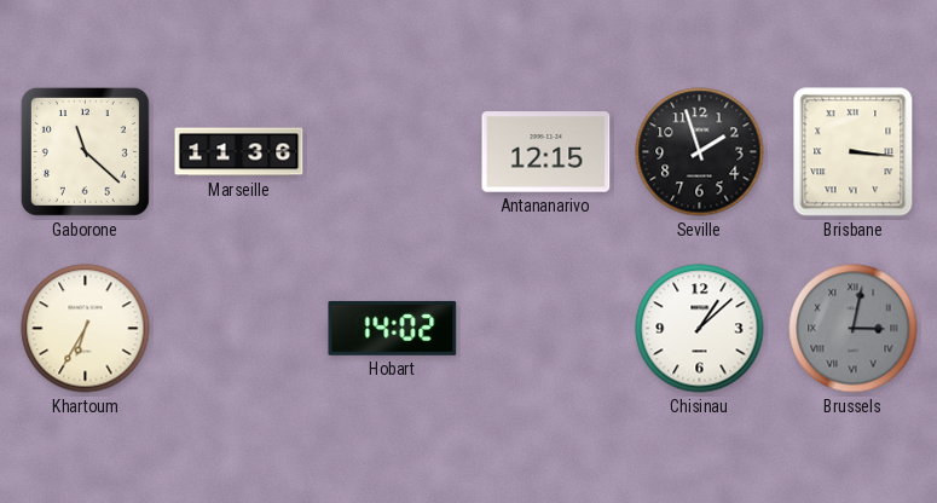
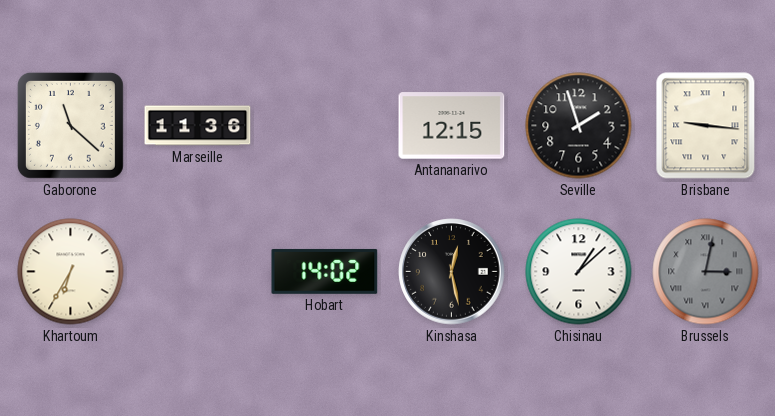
Brisbane: 3:16 -> 9:16 (706, 126)
Kinshasa: none -> 12:28 (452, 272)
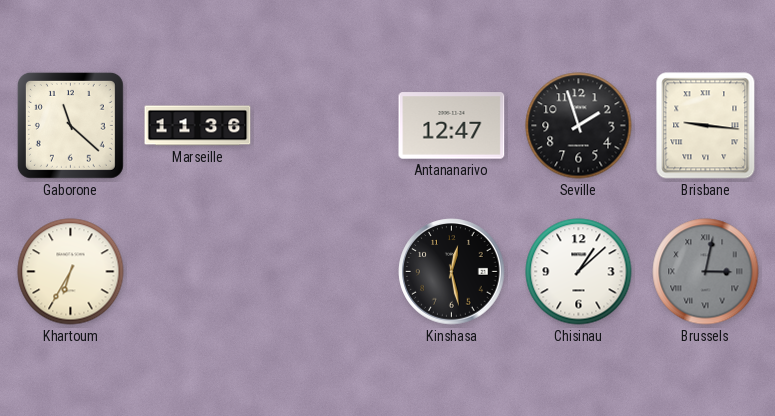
Antananarivo: 12:15 -> 12:47 (452, 126)
Hobart: 14:02 -> none (325, 271)
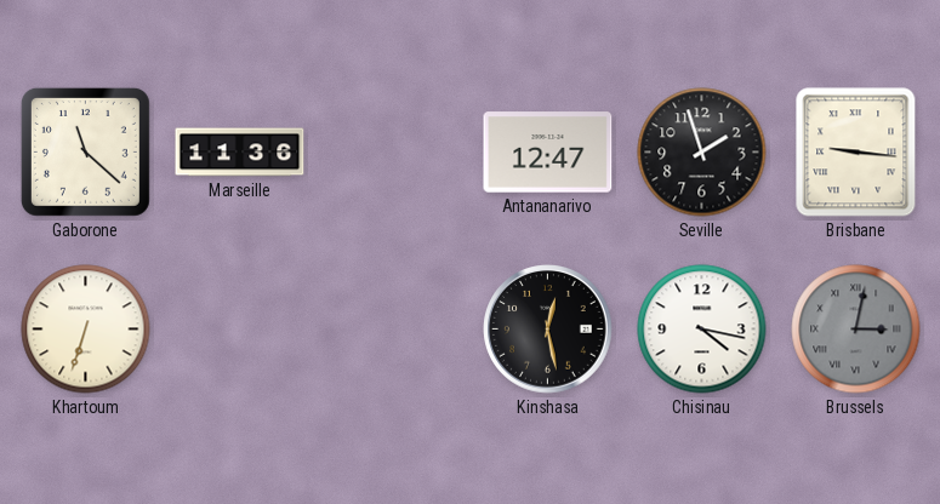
Khartoum: 6:35 -> 6:33 (86, 330)
Chisinau: 1:08 -> 4:17 (702, 330)
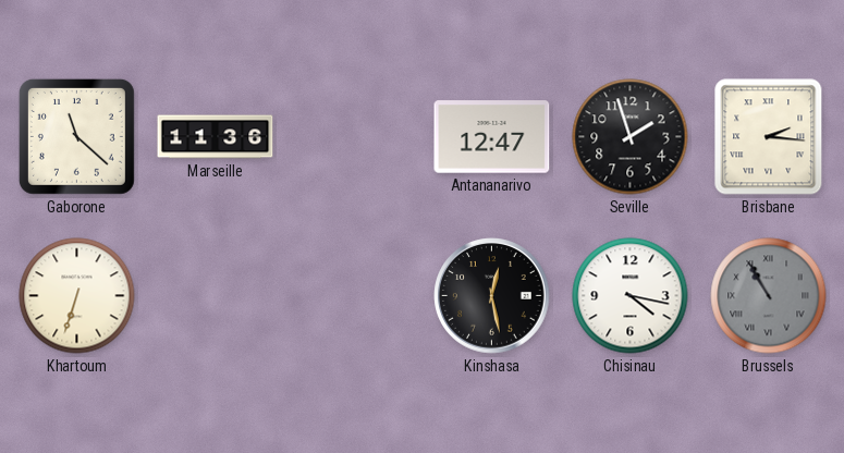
Brisbane: 9:16 -> 2:16 (769, 137)
Brussels: 3:02 -> 10:55 (769, 296)
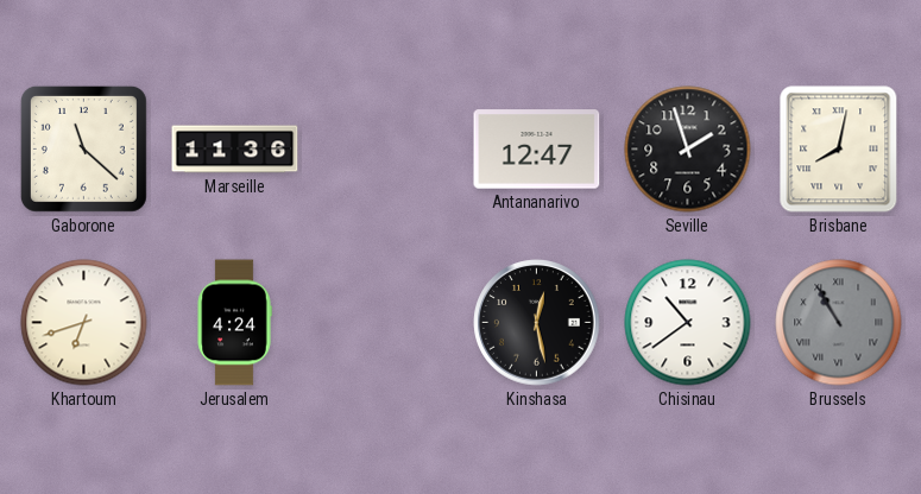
Brisbane: 2:16 -> 8:02 (839, 150)
Khartoum: 6:33 -> 6:42 (84, 323)
Jerusalem: none -> 4:24 (234, 323)
Chisinau: 4:17 -> 10:39 (688, 323)
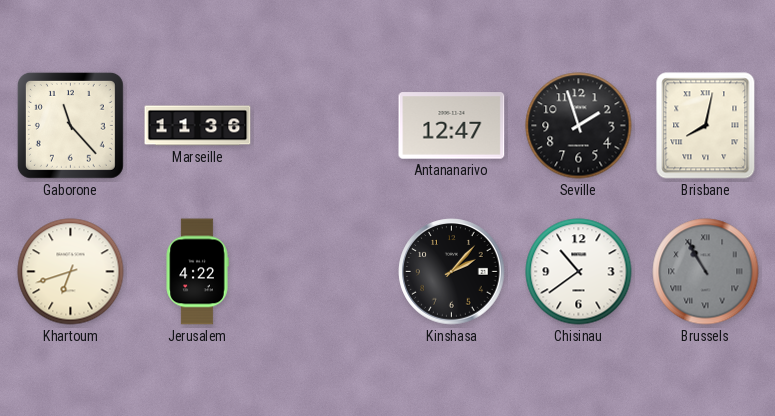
Gaborone: 11:22 -> 11:23 (70, 125)
Jerusalem: 4:24 -> 4:22 (197, 272)
Kinshasa: 12:28 -> 2:07 (452, 272)
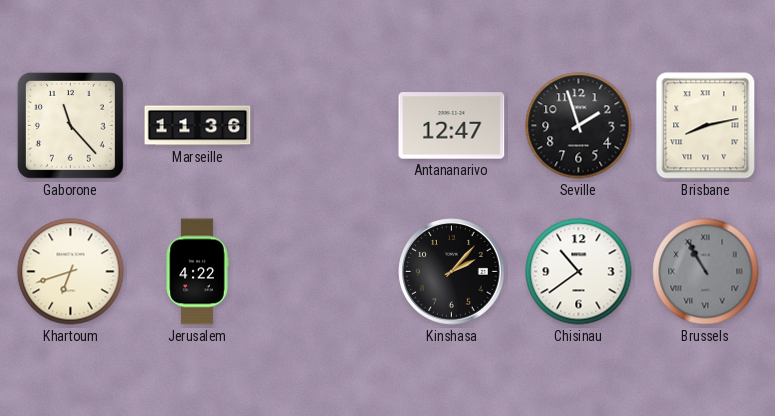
Brisbane: 8:02 -> 8:13 (706, 126)
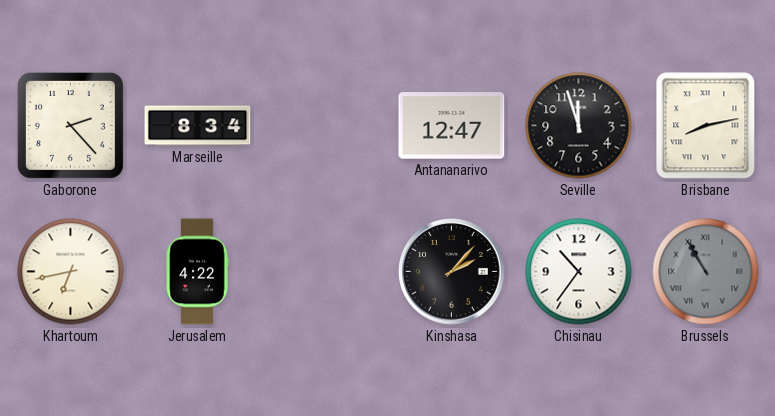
Gaborone: 11:23 -> 2:23 (70, 125)
Marseille: 11:36 -> 8:34 (198, 126)
Seville: 1:57 -> 11:57 (579, 126)
Khartoum: 6:42 -> 6:43 (71, 272)
Chisinau: 10:39 -> 10:36 (579, 272)
